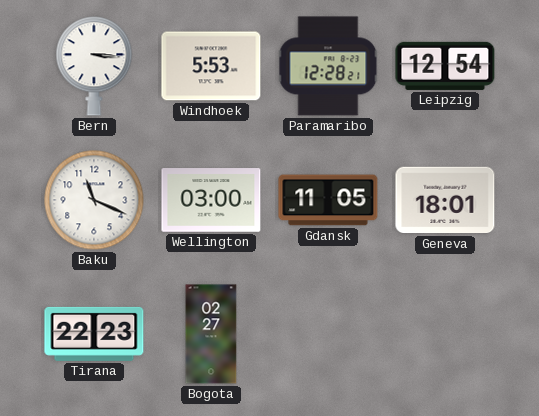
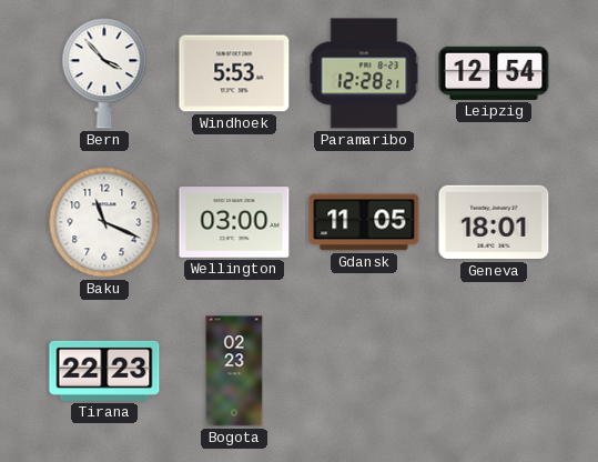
Bern: 3:16 -> 3:53 (104, 73)
Bogota: 02:27 -> 02:23 (234, 371)
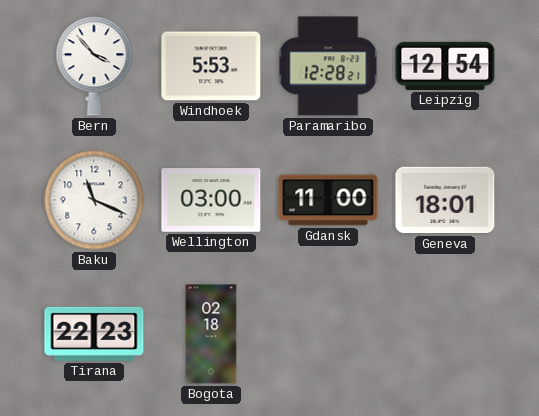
Gdansk: 11:05 -> 11:00 (328, 200)
Bogota: 02:23 -> 02:18 (211, 334)
